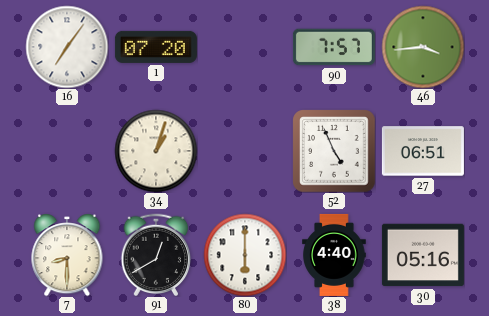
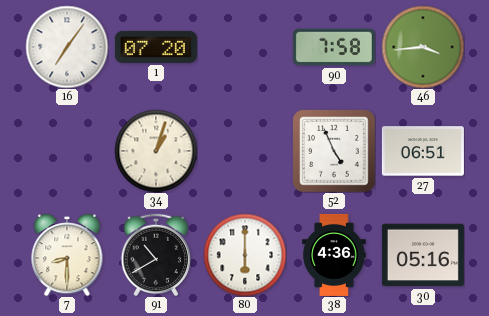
90: 7:57 -> 7:58 (334, 47)
91: 12:40 -> 10:40 (156, 255)
38: 4:40 -> 4:36 (334, 255)
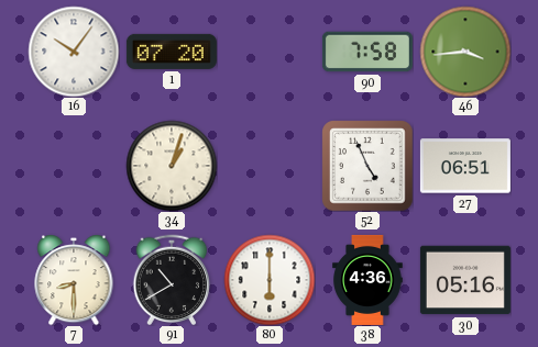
16: 7:06 -> 10:06 (74, 52)
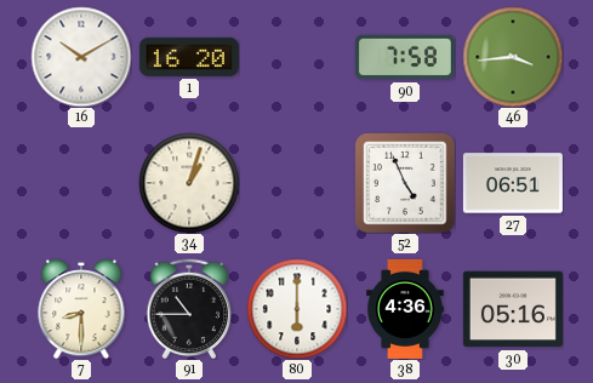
16: 10:06 -> 10:10 (81, 57)
1: 07:20 -> 16:20 (189, 57)
91: 10:40 -> 10:45 (189, 309)
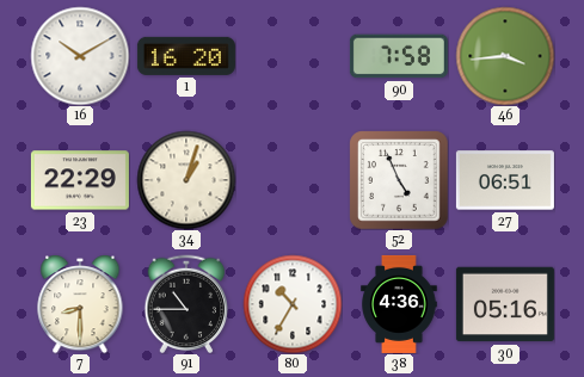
23: none -> 22:29 (80, 180)
80: 6:00 -> 10:35 (293, 304)
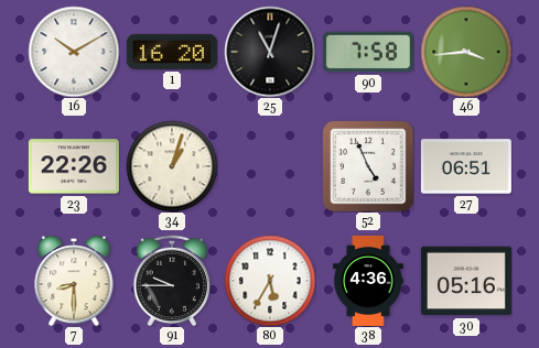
25: none -> 11:03 (270, 52)
23: 22:29 -> 22:26 (74, 166)
91: 10:45 -> 9:45 (172, 281)
80: 10:35 -> 5:35 (270, 281)
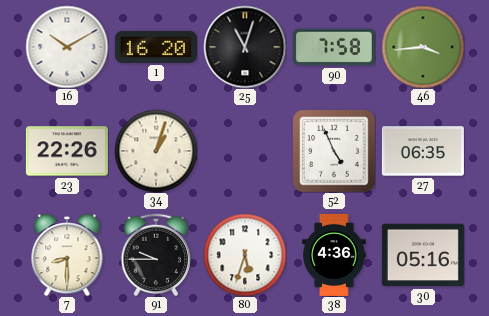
27: 06:51 -> 06:35 (423, 151)
80: 5:35 -> 5:33 (245, 255)
